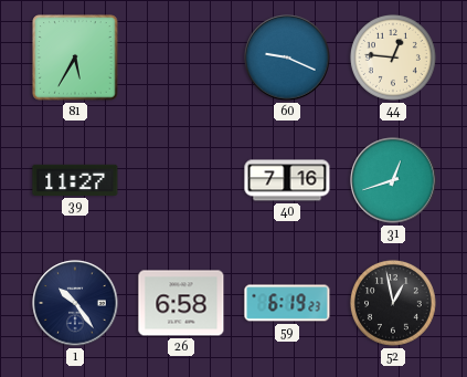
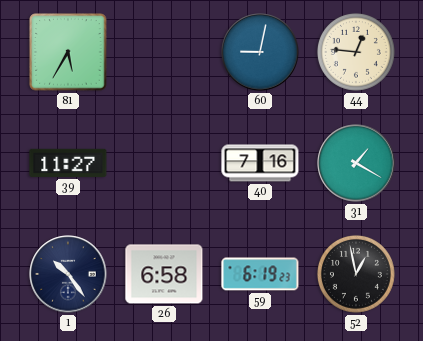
60: 9:19 -> 9:02 (260, 52)
31: 12:42 -> 1:20 (356, 163)
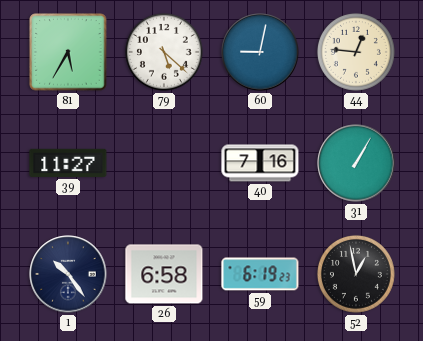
79: none -> 5:22 (164, 52)
31: 1:20 -> 1:05 (356, 163)
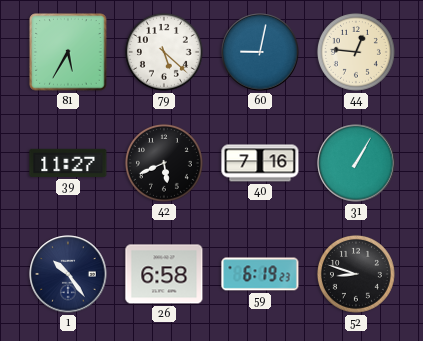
42: none -> 5:41 (164, 163)
52: 12:58 -> 8:48 (356, 274)
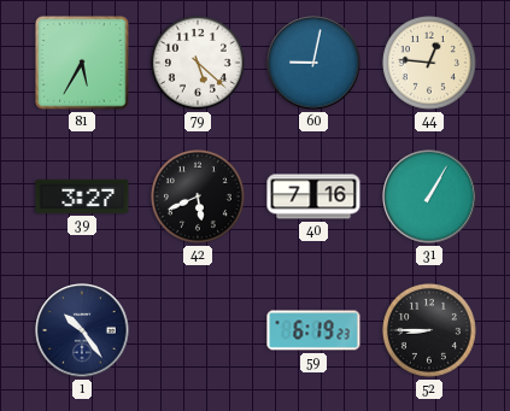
39: 11:27 -> 3:27 (82, 196)
26: 6:58 -> none (164, 274)
52: 8:48 -> 8:45 (429, 330)
